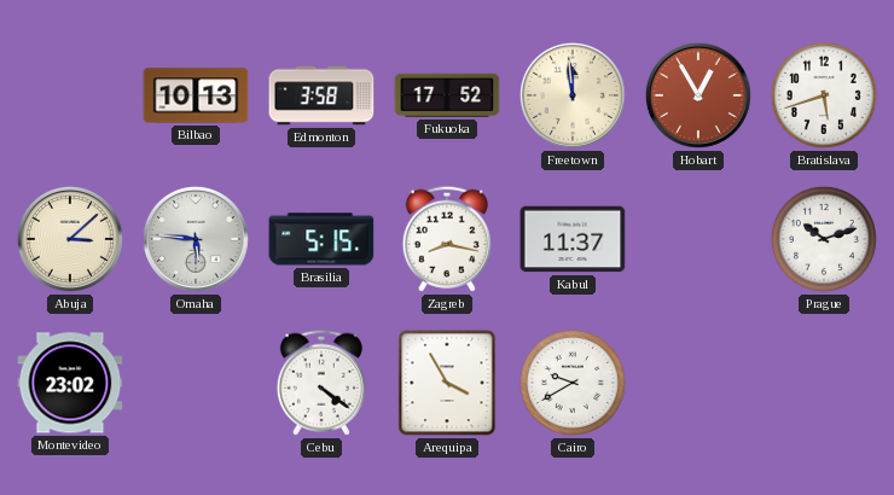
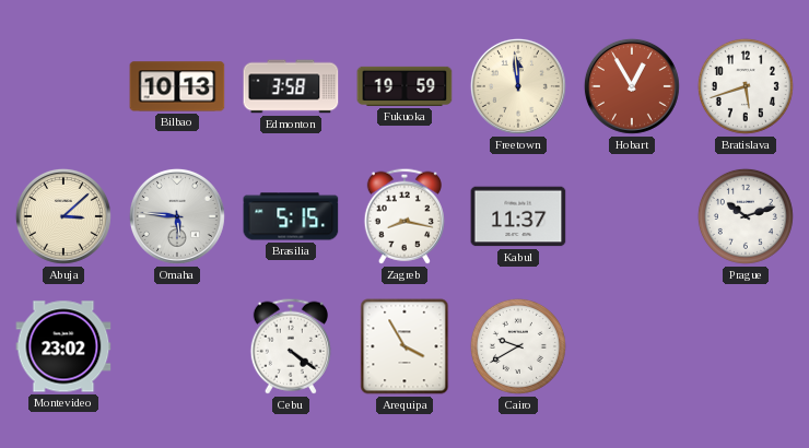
Fukuoka: 17:52 -> 19:59 (404, 86)
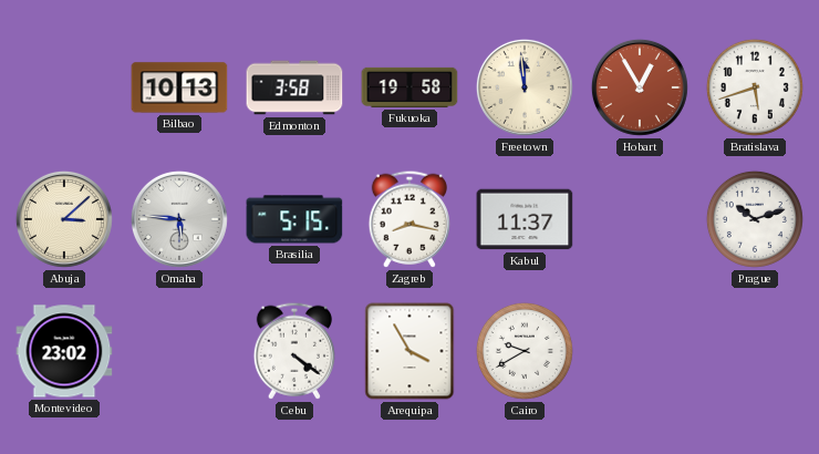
Fukuoka: 19:59 -> 19:58 (409, 87)
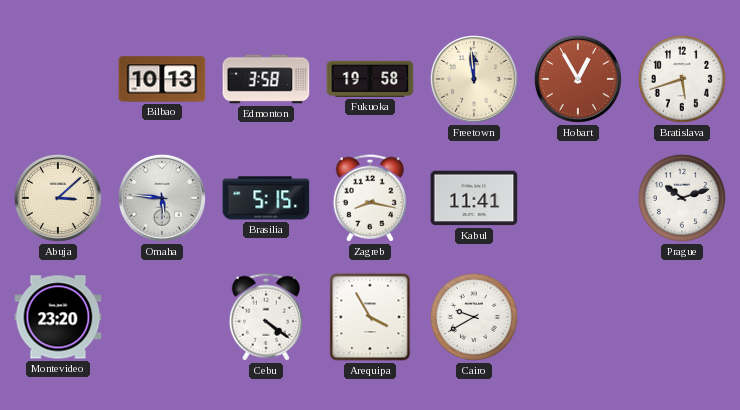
Kabul: 11:37 -> 11:41 (474, 198)
Montevideo: 23:02 -> 23:20 (58, 317)
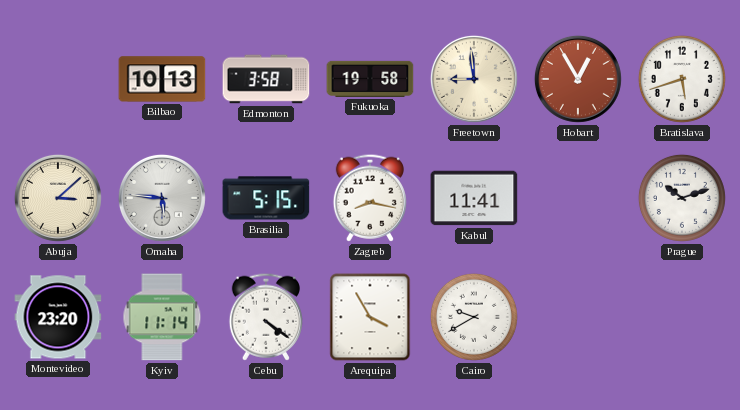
Freetown: 11:59 -> 8:59 (474, 79)
Kyiv: none -> 11:14 (162, 317)
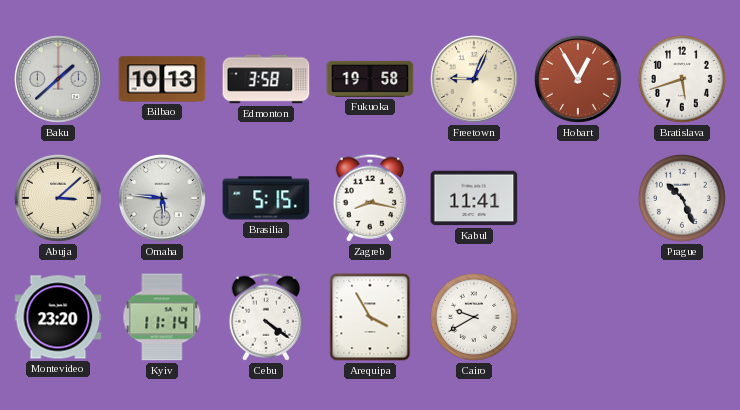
Baku: none -> 1:38 (58, 79)
Freetown: 8:59 -> 9:04 (474, 79)
Prague: 10:12 -> 10:26 (682, 198)
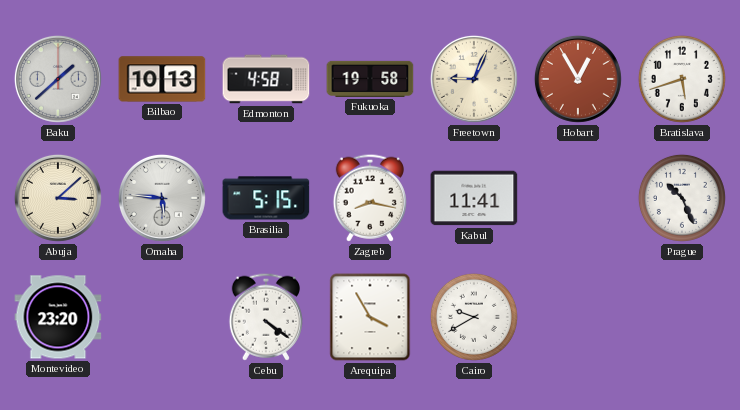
Edmonton: 3:58 -> 4:58 (266, 79)
Kyiv: 11:14 -> none (162, 317)
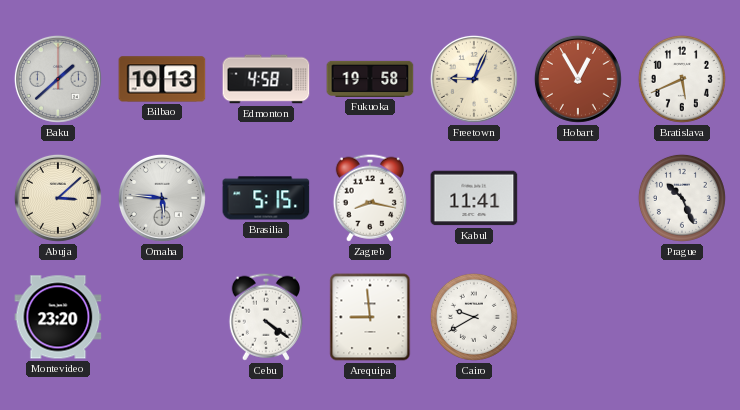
Bratislava: 5:42 -> 5:41 (682, 79)
Arequipa: 3:55 -> 8:59 (370, 317)
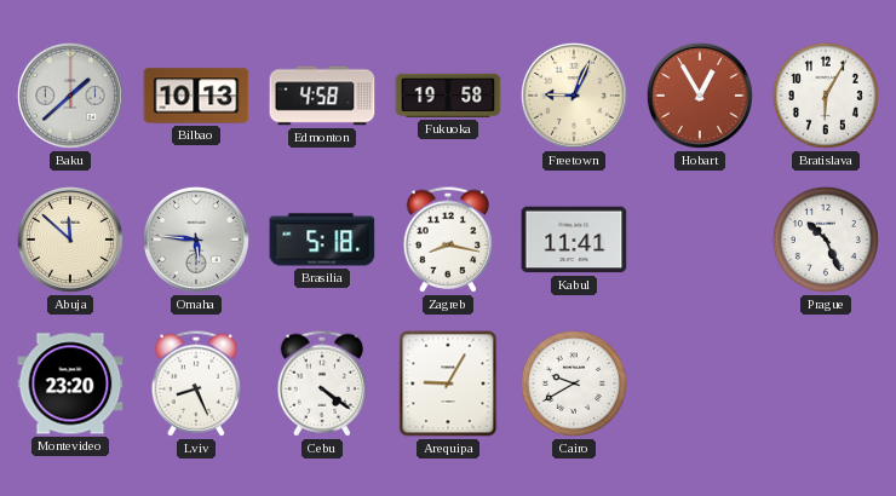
Bratislava: 5:41 -> 6:05 (826, 96)
Abuja: 3:08 -> 11:52 (70, 240)
Brasilia: 5:15 -> 5:18 (322, 240)
Lviv: none -> 8:26 (196, 383)
Arequipa: 8:59 -> 9:05 (448, 383)
